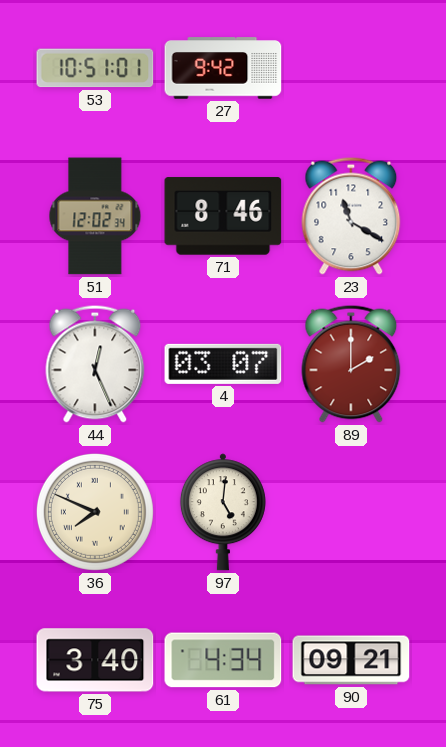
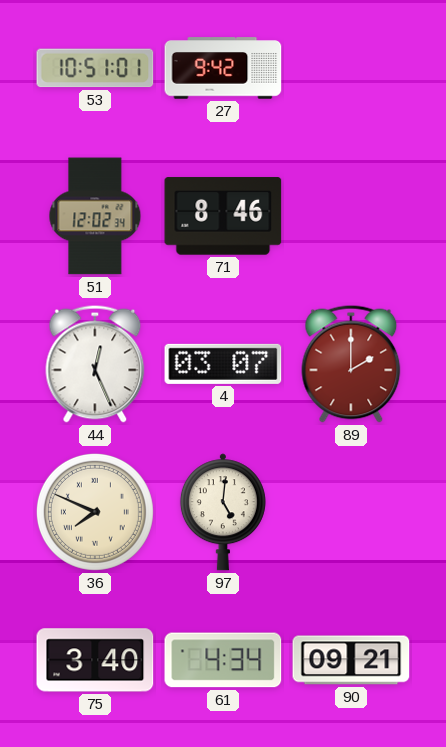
23: 11:20 -> none (351, 216)
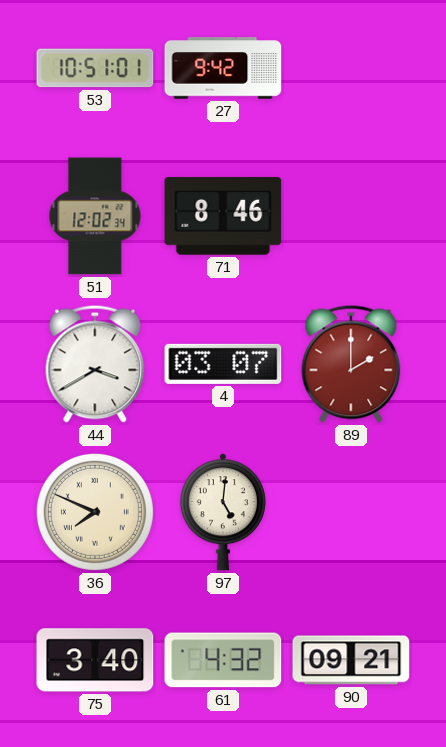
44: 12:26 -> 3:40 (95, 364)
61: 4:34 -> 4:32 (223, 660)
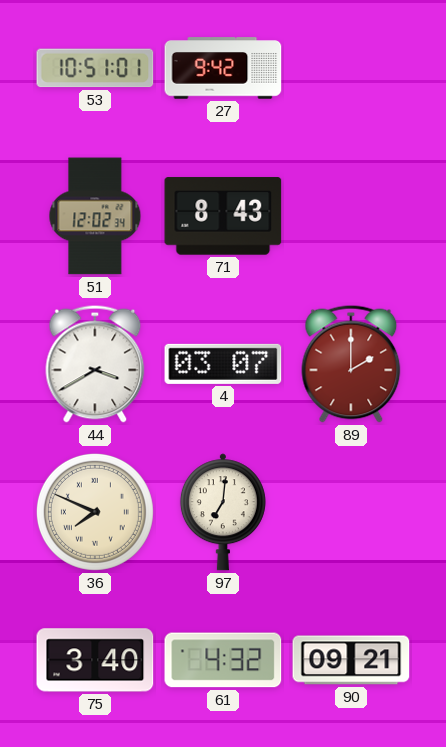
71: 8:46 -> 8:43 (223, 216)
97: 5:01 -> 7:01 (223, 512)
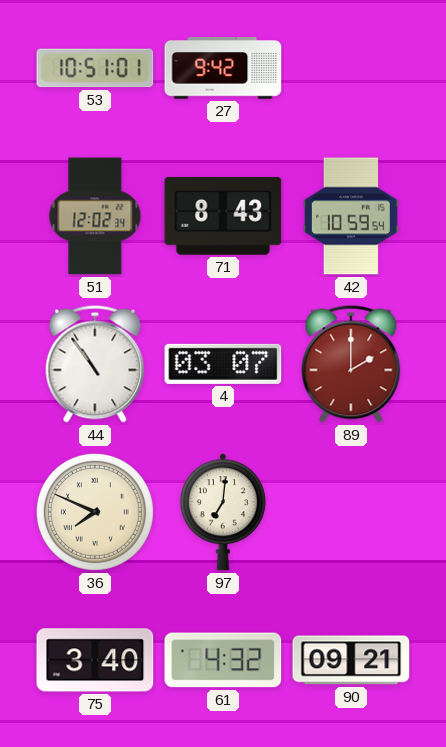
42: none -> 10:59 (351, 216)
44: 3:40 -> 10:54 (95, 364)
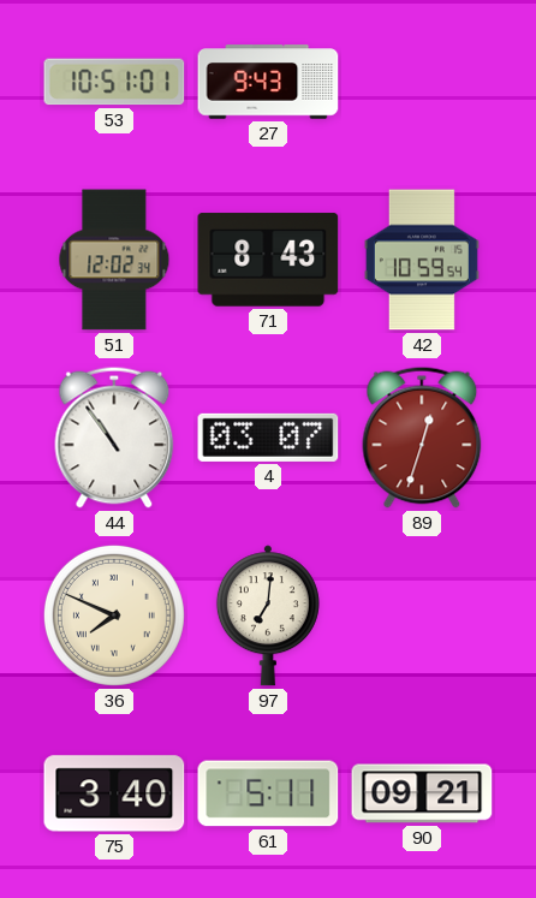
27: 9:42 -> 9:43 (268, 82)
89: 2:00 -> 12:33 (422, 438)
61: 4:32 -> 5:11 (268, 793)
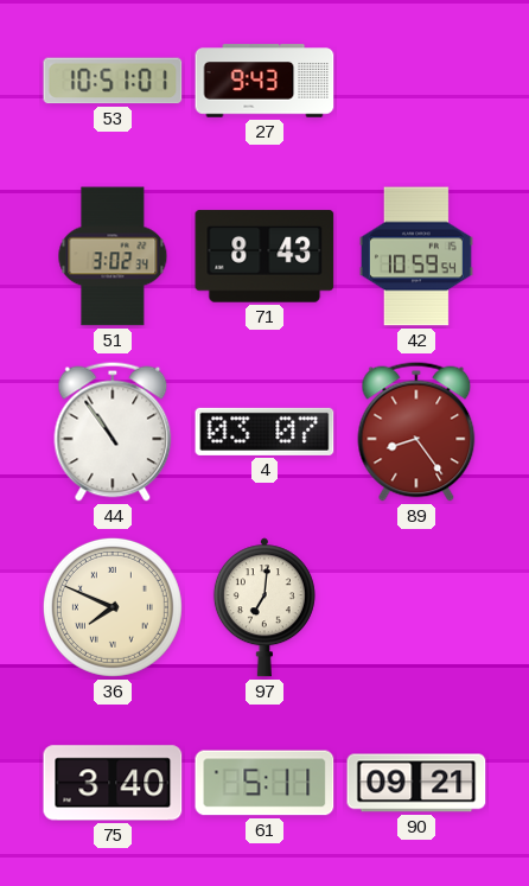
51: 12:02 -> 3:02 (113, 256)
89: 12:33 -> 8:24 (416, 432)
